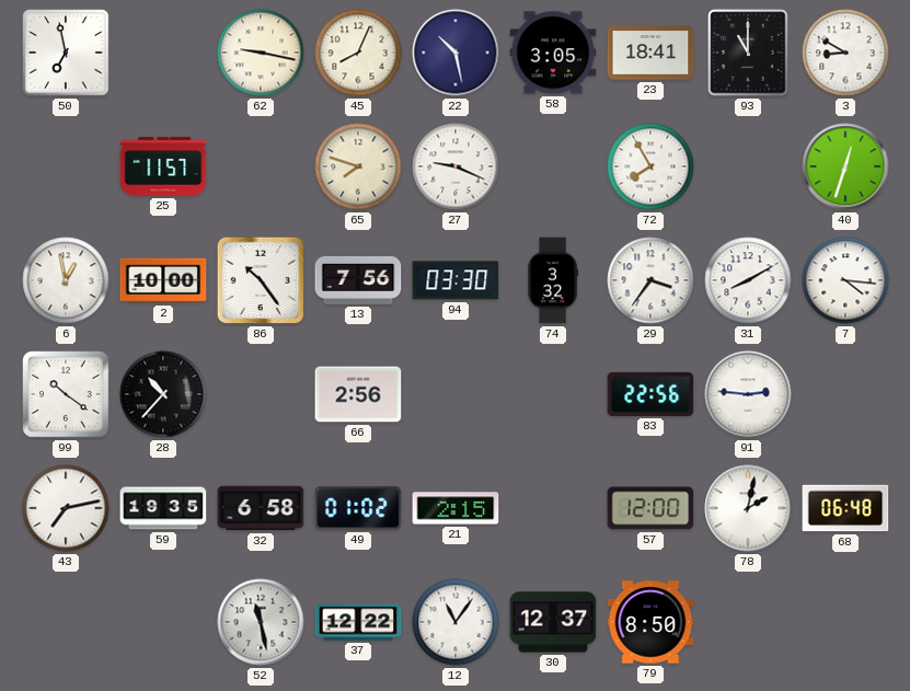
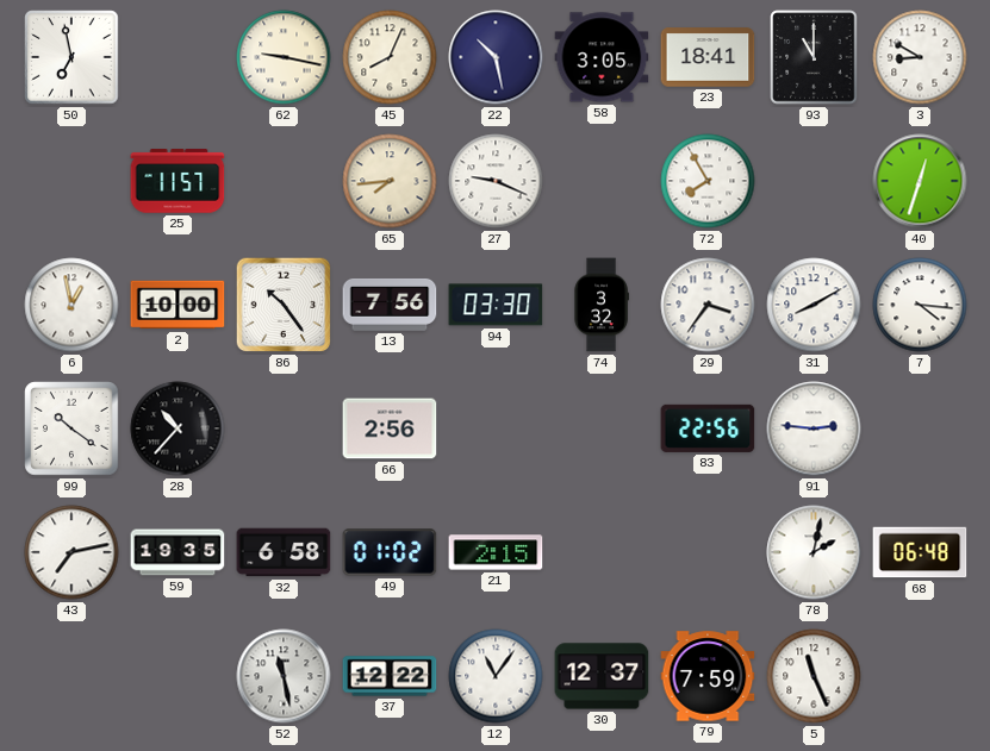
65: 7:48 -> 7:44 (390, 181)
57: 12:00 -> none (650, 508)
79: 8:50 -> 7:59 (708, 676)
5: none -> 11:26 (814, 676)
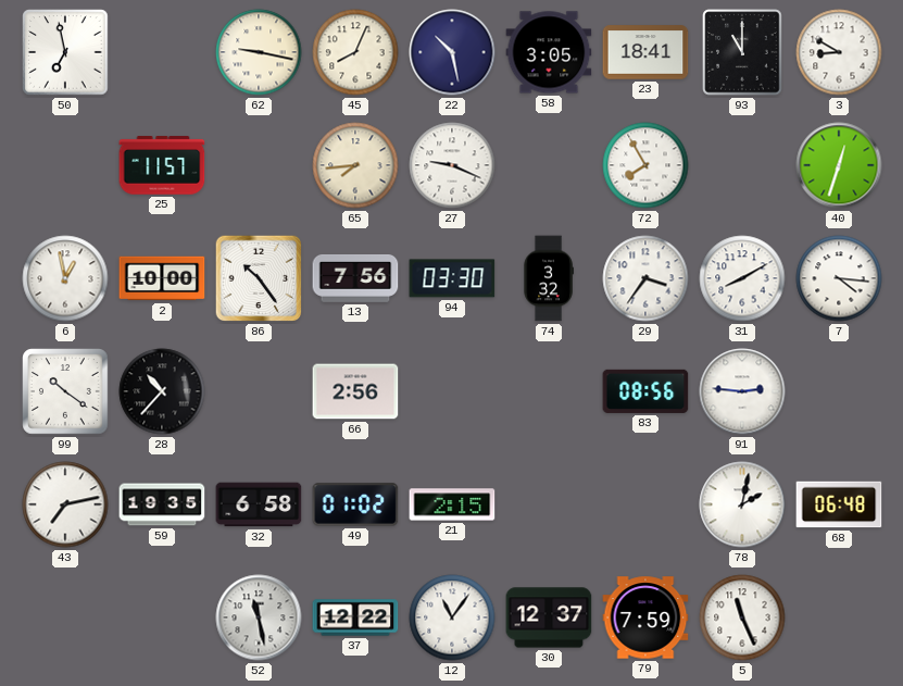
83: 22:56 -> 08:56 (645, 391)
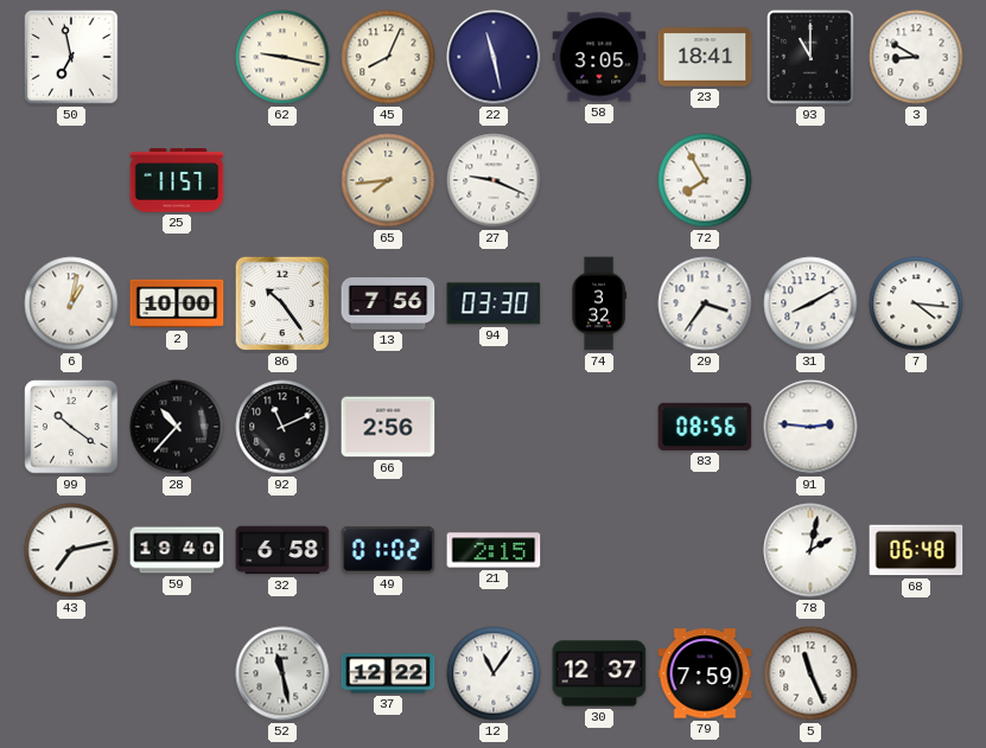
22: 10:28 -> 11:28 (494, 57)
40: 12:33 -> none (839, 165)
6: 12:58 -> 1:02 (71, 303)
92: none -> 11:11 (282, 427)
59: 19:35 -> 19:40 (177, 550)
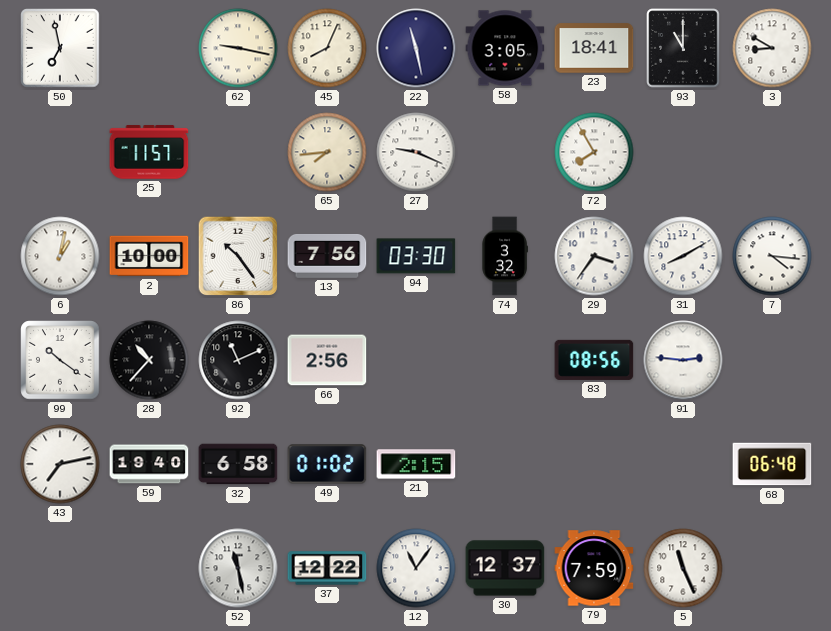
78: 2:02 -> none (810, 550)
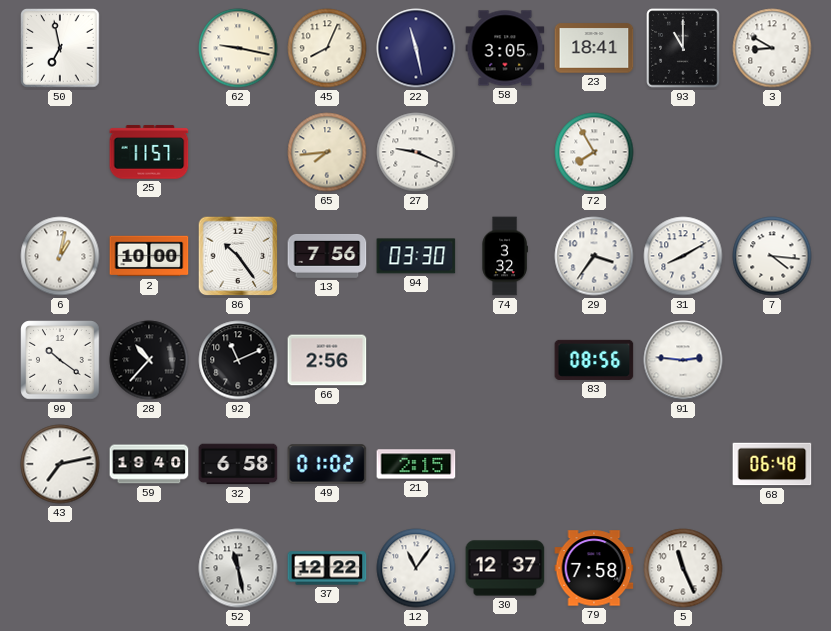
79: 7:59 -> 7:58 (594, 568)
